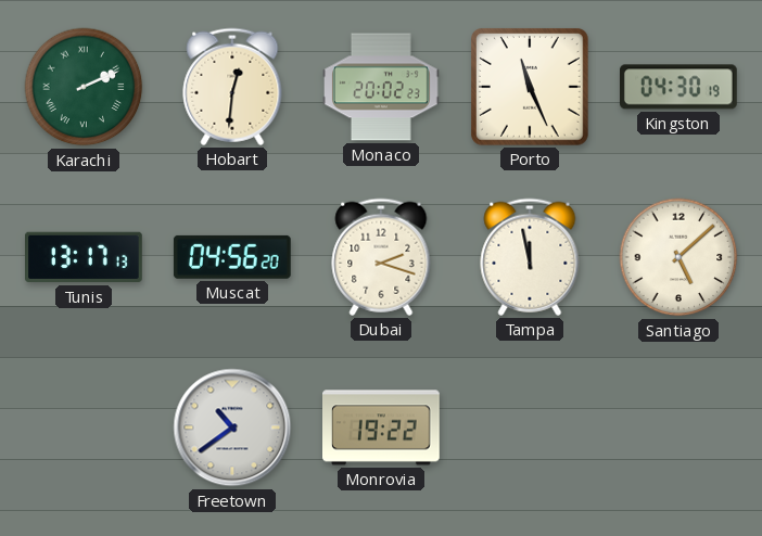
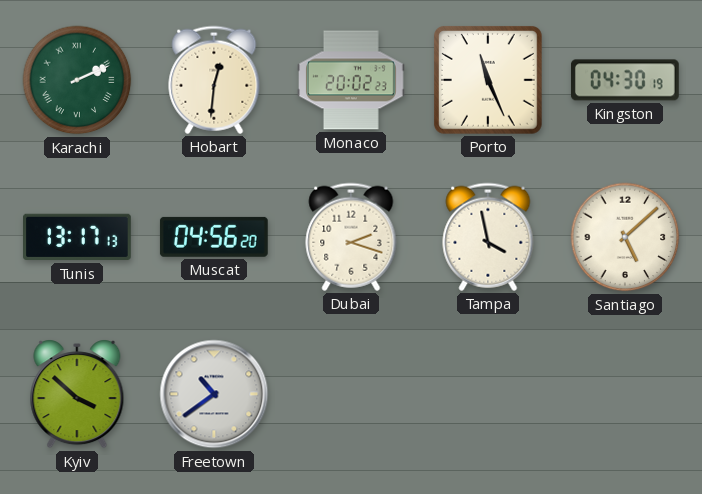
Tampa: 11:58 -> 3:58 (488, 237)
Kyiv: none -> 3:52 (77, 394)
Monrovia: 19:22 -> none (382, 427)
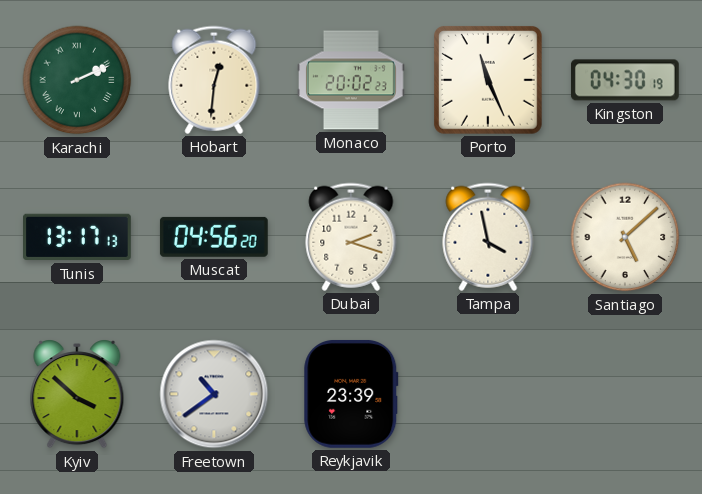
Reykjavik: none -> 23:39 (351, 394)
